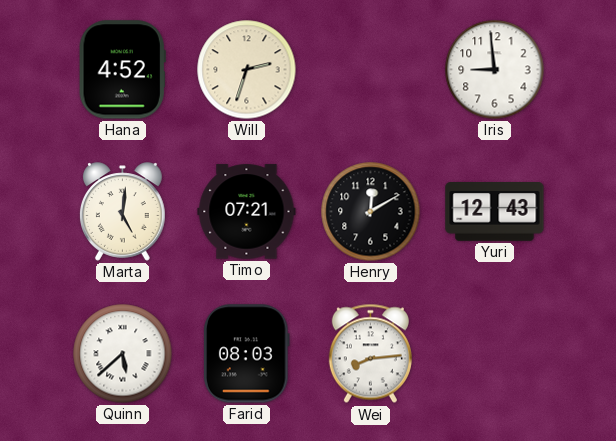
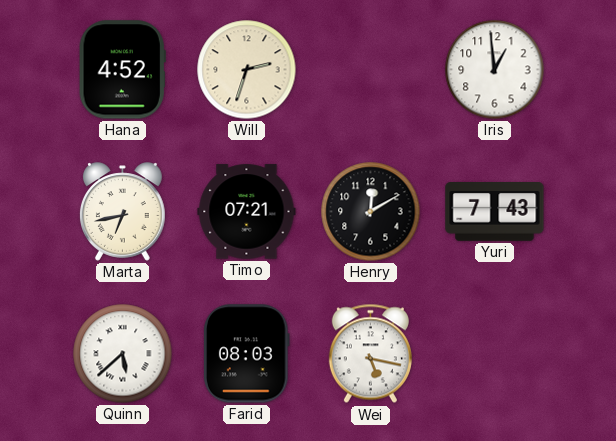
Iris: 8:59 -> 12:59 (495, 70)
Marta: 5:01 -> 6:43 (122, 212)
Yuri: 12:43 -> 7:43 (495, 212)
Wei: 8:14 -> 5:17 (370, 354)
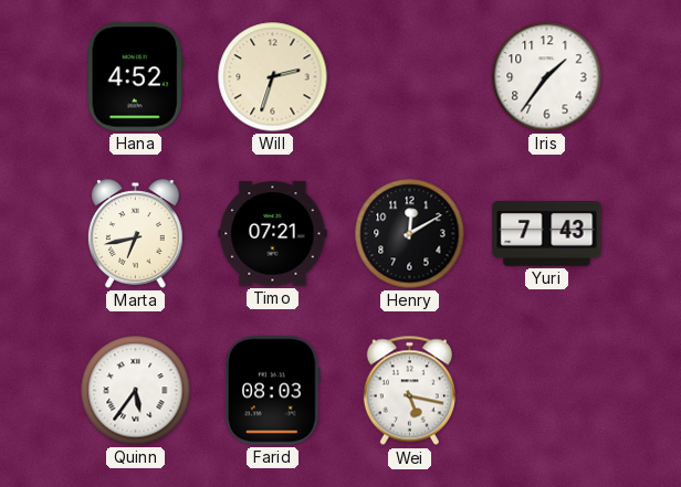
Iris: 12:59 -> 1:36 (547, 77)
Quinn: 5:38 -> 5:36 (136, 391)
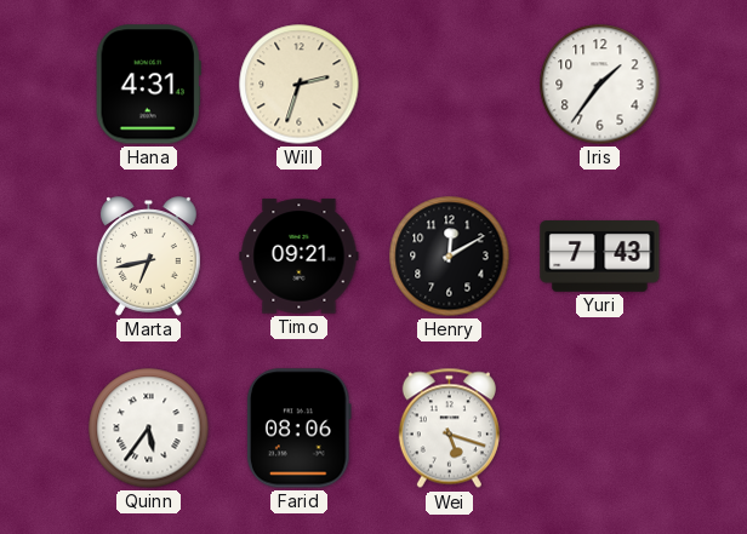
Hana: 4:52 -> 4:31 (148, 85)
Timo: 07:21 -> 09:21 (300, 257)
Farid: 08:03 -> 08:06 (300, 429)
Wei: 5:17 -> 5:18 (449, 429)
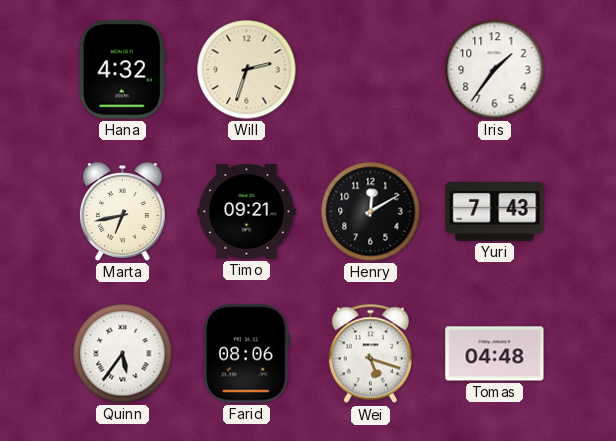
Hana: 4:31 -> 4:32 (122, 70)
Tomas: none -> 04:48 (495, 354)
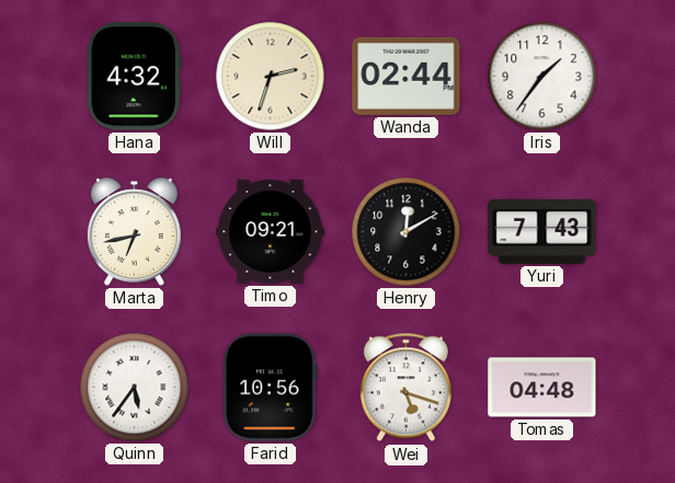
Wanda: none -> 02:44 (407, 76)
Farid: 08:06 -> 10:56 (271, 388)
